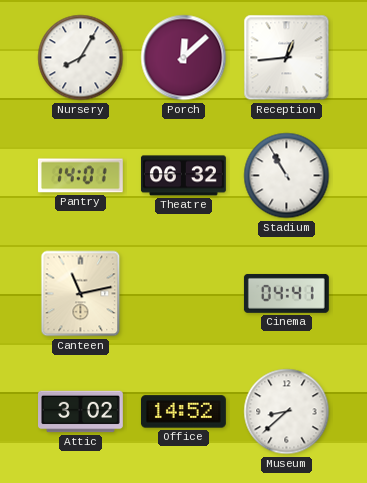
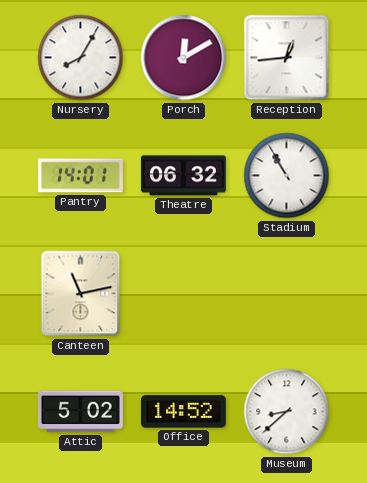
Porch: 12:08 -> 12:10 (184, 58)
Cinema: 04:41 -> none (286, 293)
Attic: 3:02 -> 5:02 (81, 412)
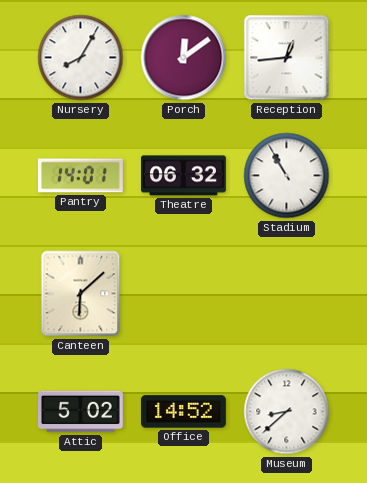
Porch: 12:10 -> 12:09 (184, 58)
Canteen: 11:13 -> 6:08 (81, 294)
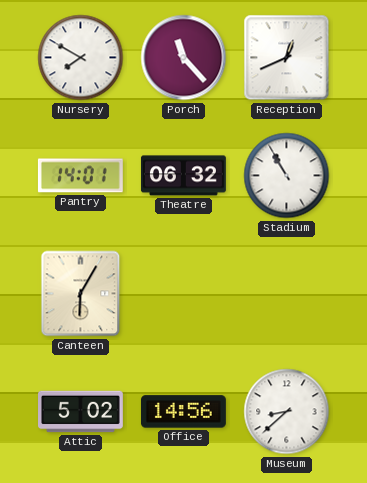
Nursery: 8:05 -> 7:50 (81, 58)
Porch: 12:09 -> 11:23 (184, 58)
Reception: 12:44 -> 12:41 (287, 58)
Canteen: 6:08 -> 6:05 (81, 294)
Office: 14:52 -> 14:56 (183, 412)
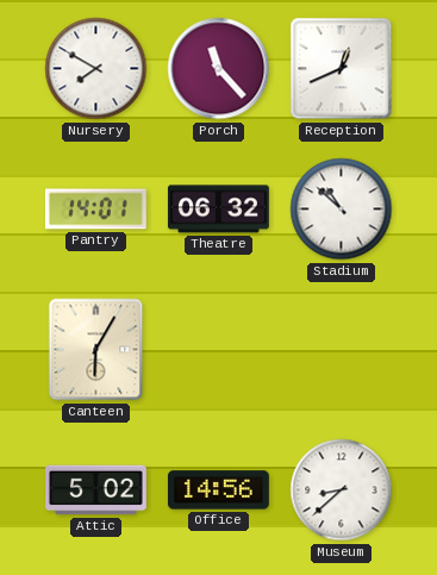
Stadium: 10:55 -> 10:52 (342, 210)
